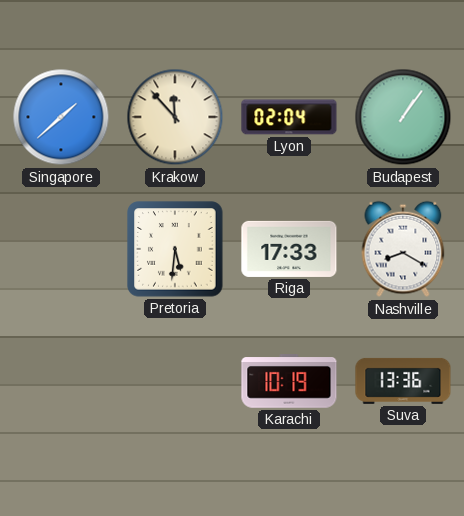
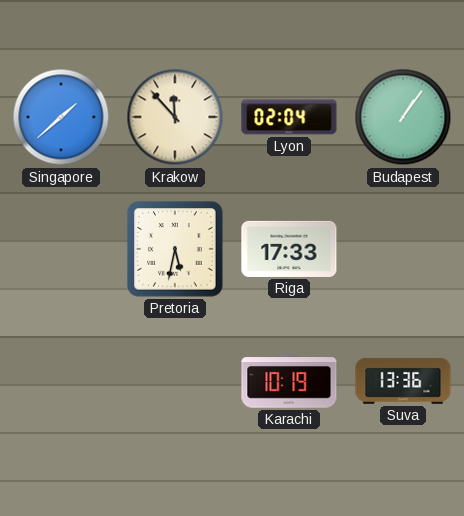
Pretoria: 5:31 -> 5:32 (175, 249)
Nashville: 8:20 -> none (403, 249)
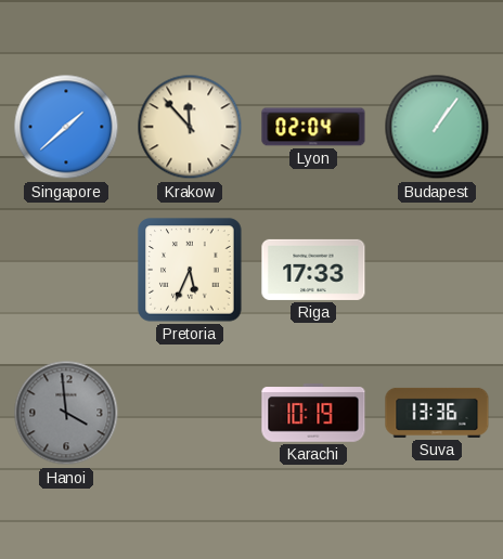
Pretoria: 5:32 -> 5:34 (190, 270)
Hanoi: none -> 3:59 (66, 413)
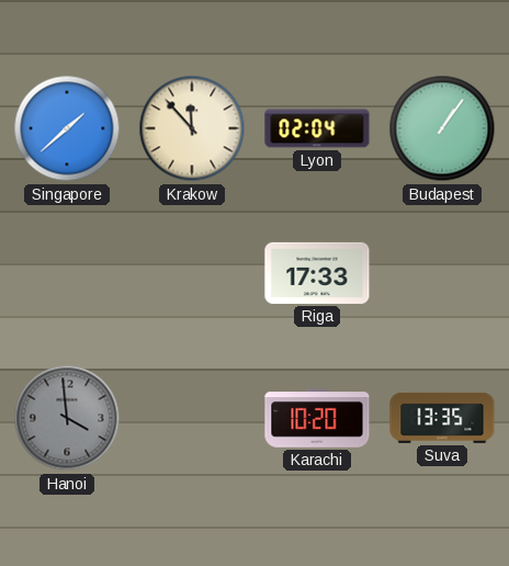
Pretoria: 5:34 -> none (190, 270)
Karachi: 10:19 -> 10:20 (317, 418)
Suva: 13:36 -> 13:35 (442, 418)
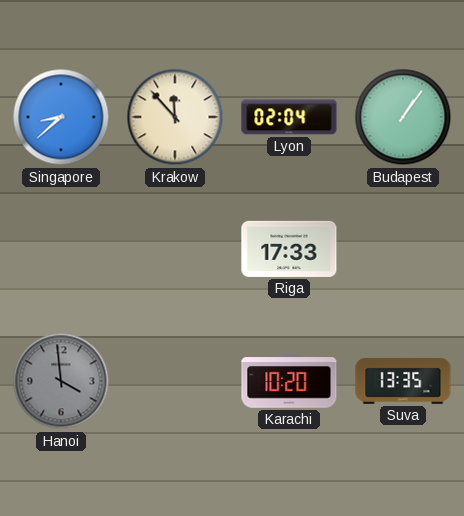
Singapore: 1:38 -> 8:38 (61, 117)
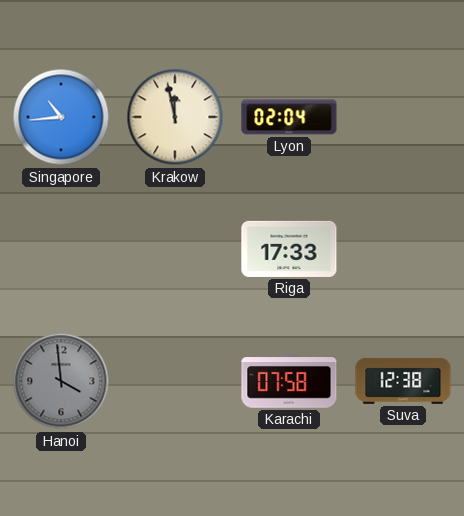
Singapore: 8:38 -> 10:44 (61, 117)
Krakow: 11:53 -> 11:58 (175, 117)
Budapest: 1:06 -> none (403, 117)
Karachi: 10:20 -> 07:58 (289, 381)
Suva: 13:35 -> 12:38 (403, 381)
